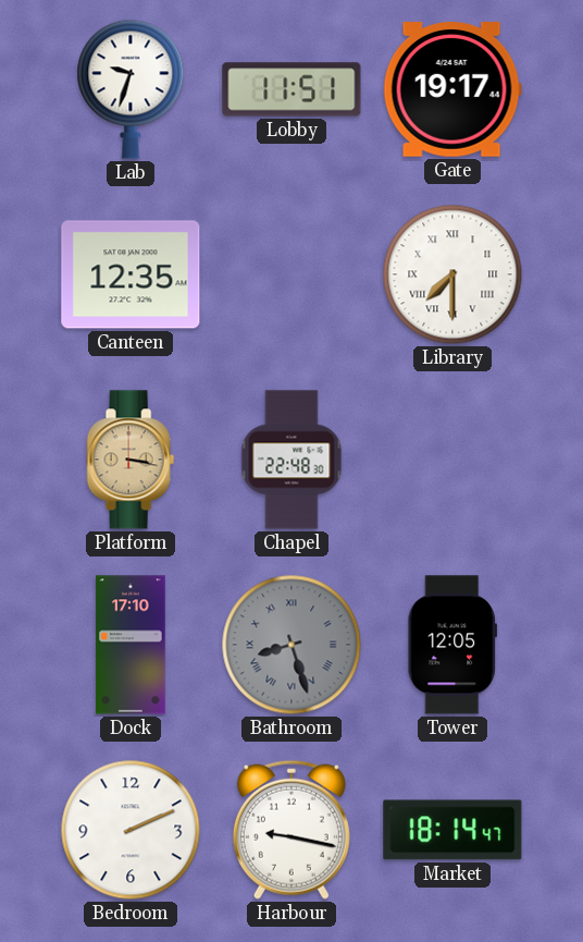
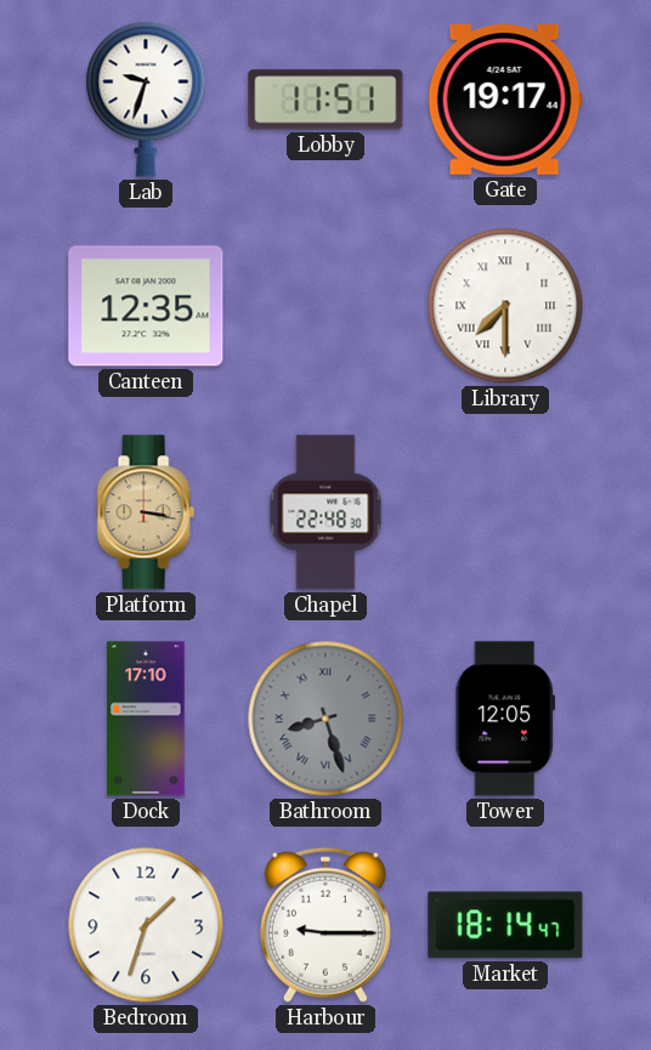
Bedroom: 2:11 -> 1:33 (146, 925)
Harbour: 9:17 -> 9:15 (325, 925)
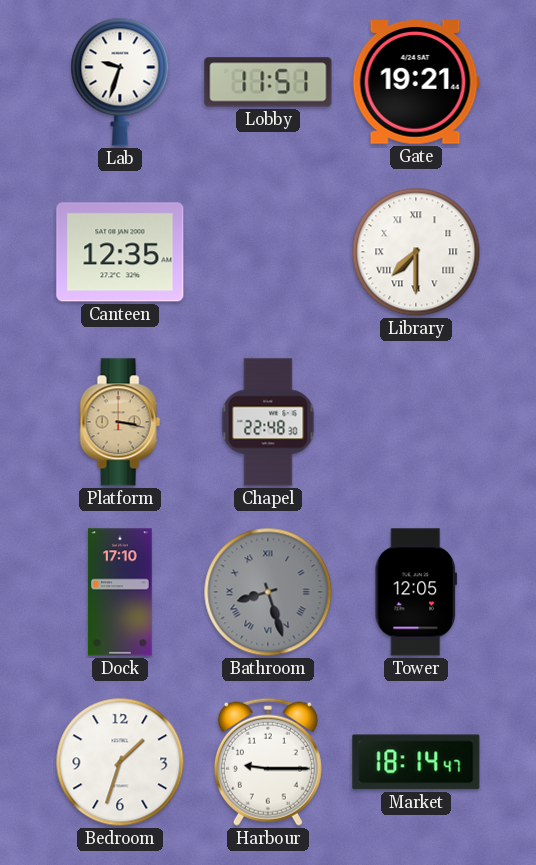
Gate: 19:17 -> 19:21 (416, 82)
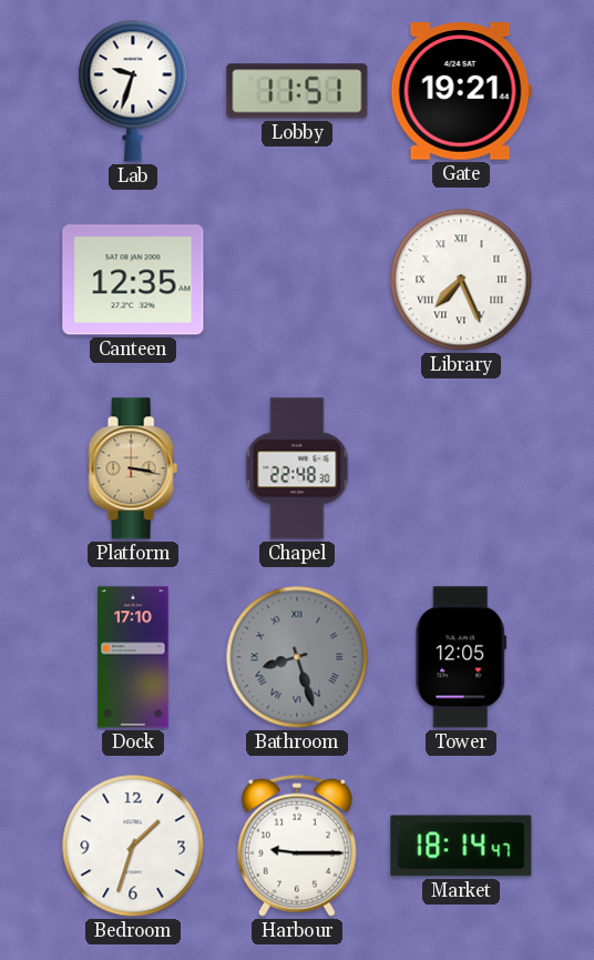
Library: 7:30 -> 7:26 (461, 280)
